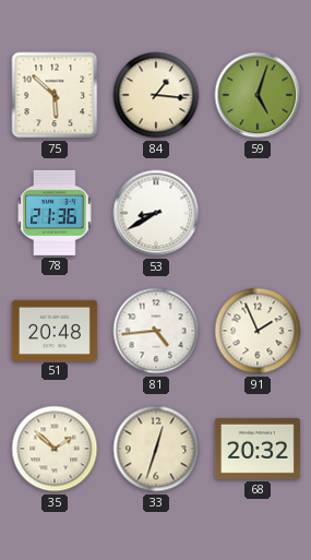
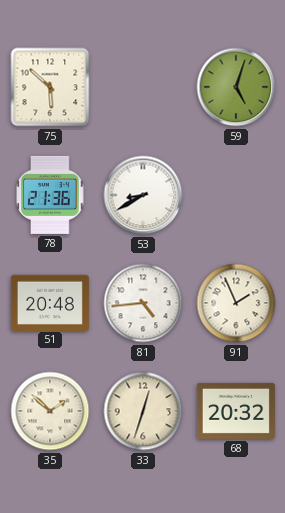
84: 1:16 -> none (156, 95)
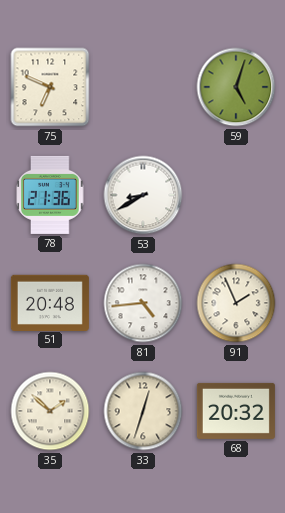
75: 5:52 -> 6:49 (50, 87)
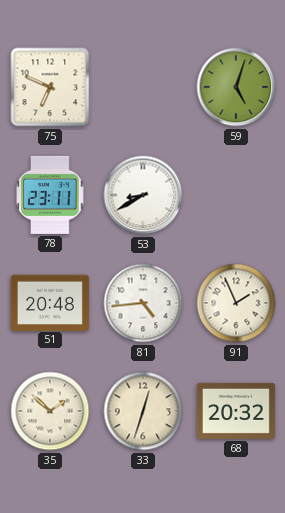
78: 21:36 -> 23:11 (50, 195)
